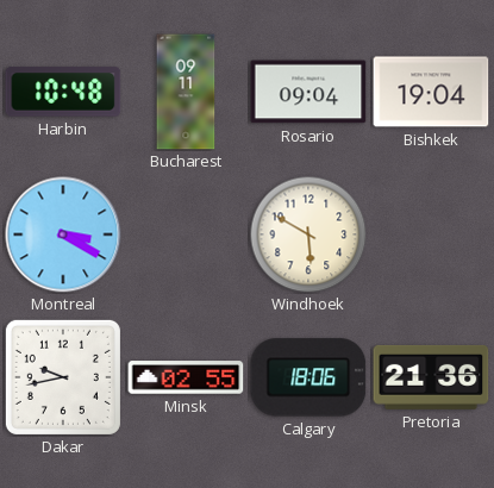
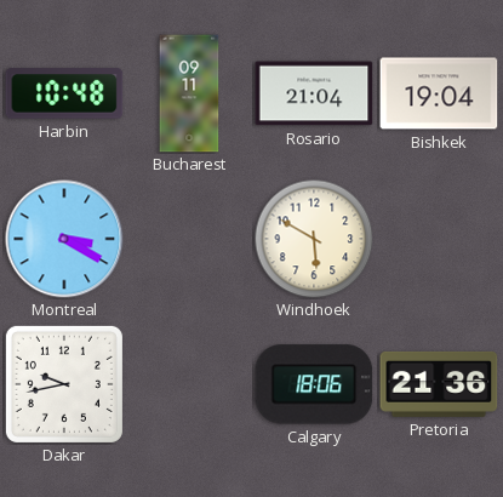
Rosario: 09:04 -> 21:04 (314, 93)
Minsk: 02:55 -> none (186, 377)
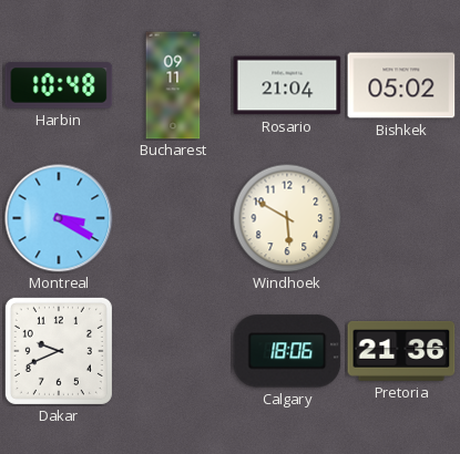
Bishkek: 19:04 -> 05:02 (401, 85)
Dakar: 9:43 -> 9:41 (59, 351)
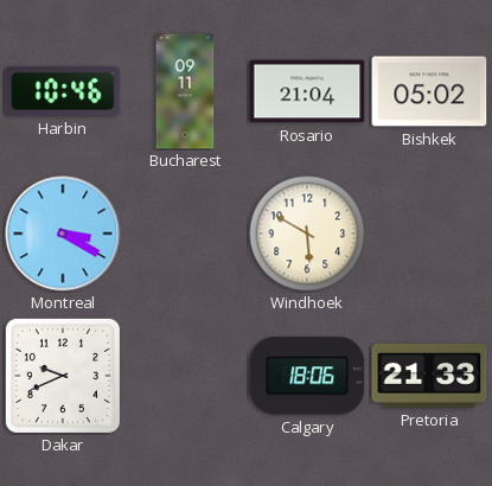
Harbin: 10:48 -> 10:46 (63, 91)
Pretoria: 21:36 -> 21:33 (429, 376)
